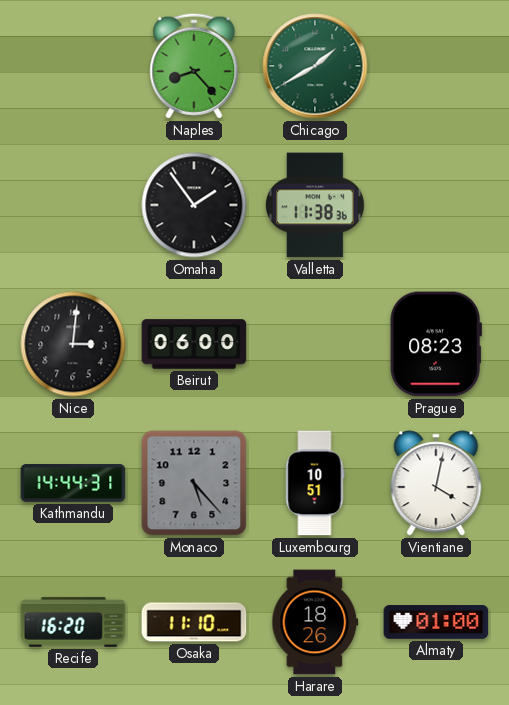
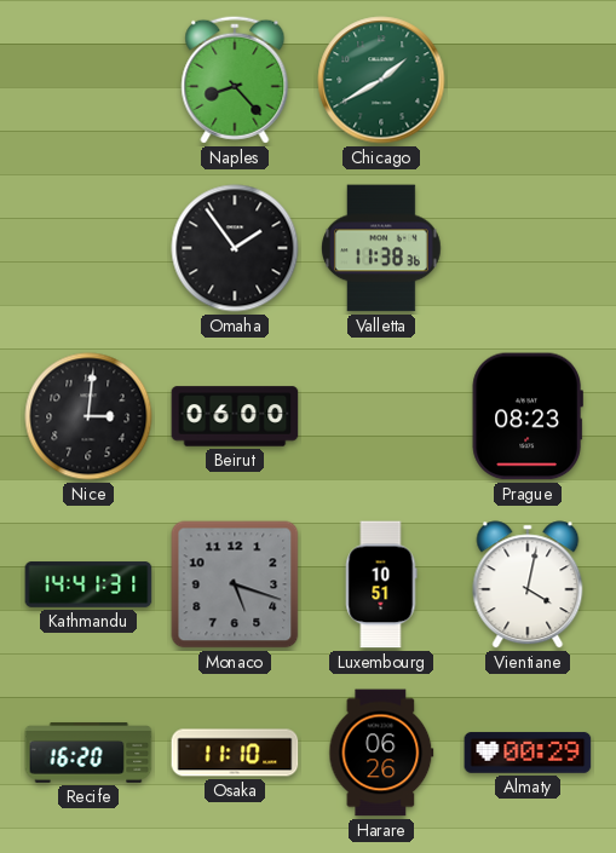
Kathmandu: 14:44 -> 14:41 (88, 584)
Monaco: 5:23 -> 5:18 (235, 584)
Harare: 18:26 -> 06:26 (381, 753)
Almaty: 01:00 -> 00:29 (528, 753)
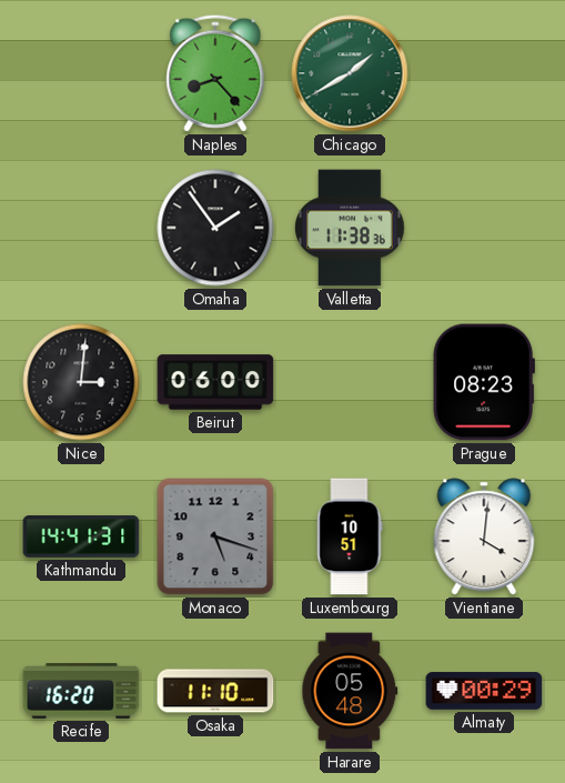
Vientiane: 4:02 -> 4:01 (484, 536)
Harare: 06:26 -> 05:48 (350, 691)
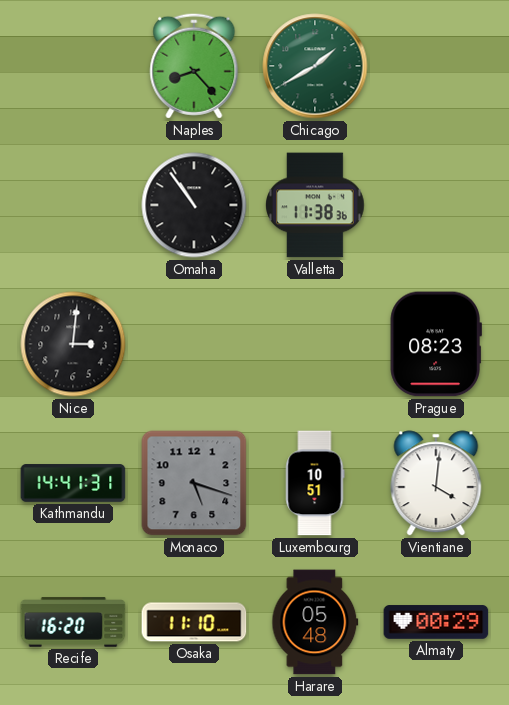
Omaha: 1:54 -> 10:54 (194, 205)
Beirut: 06:00 -> none (215, 382)
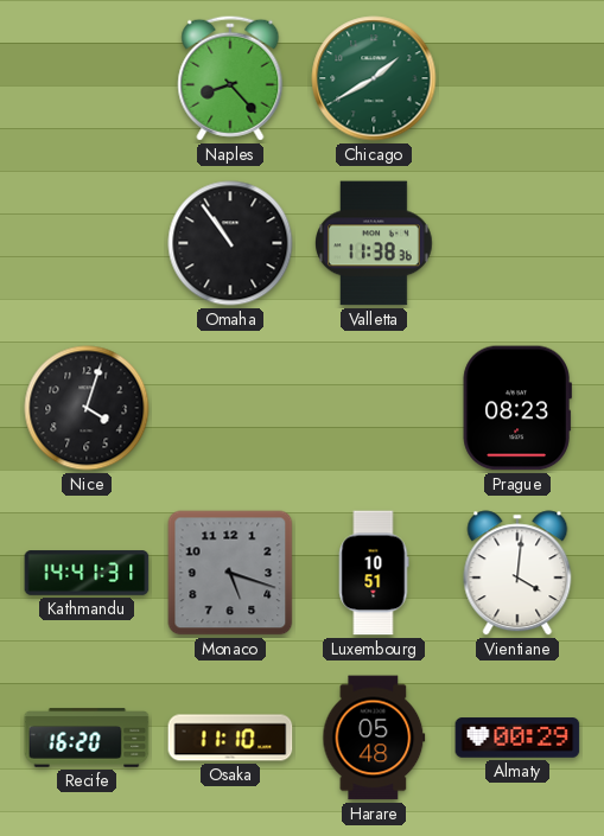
Nice: 3:01 -> 4:03 (87, 408)
